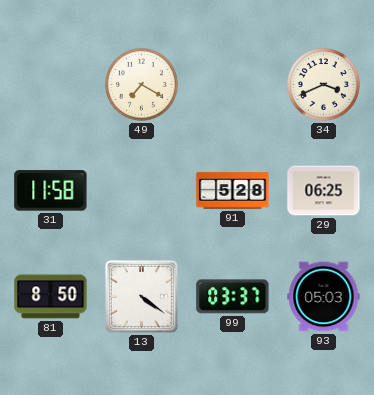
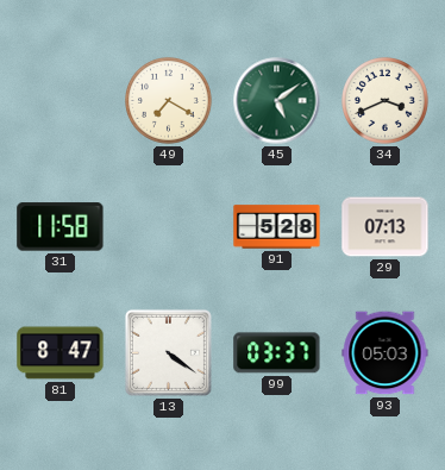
45: none -> 5:09 (277, 101)
29: 06:25 -> 07:13 (386, 227)
81: 8:50 -> 8:47 (61, 353)
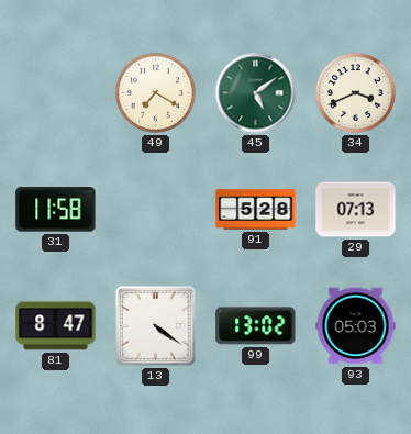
99: 03:37 -> 13:02 (256, 326)
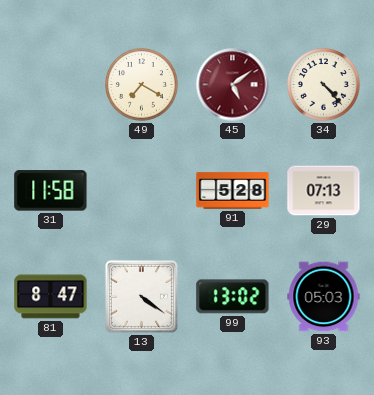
45 dial: green -> burgundy (233, 85)
34: 3:41 -> 4:23 (324, 85)
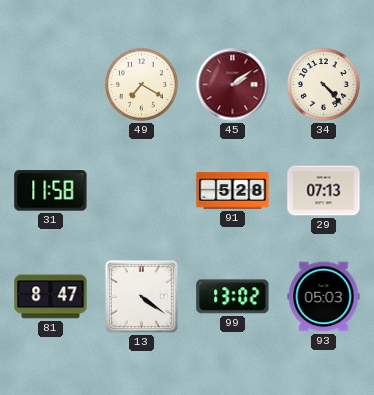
45: 5:09 -> 2:09 (233, 85)
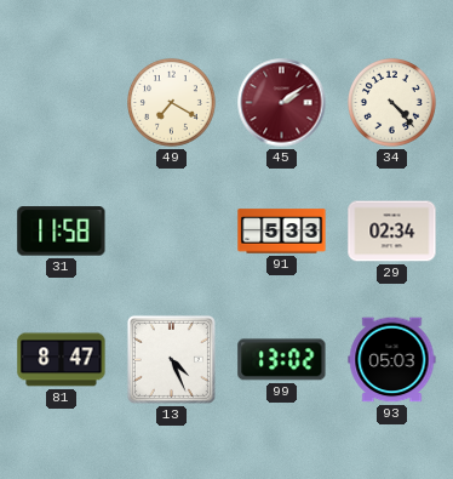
91: 5:28 -> 5:33 (282, 232)
29: 07:13 -> 02:34 (392, 232)
13: 4:21 -> 4:26 (171, 359)
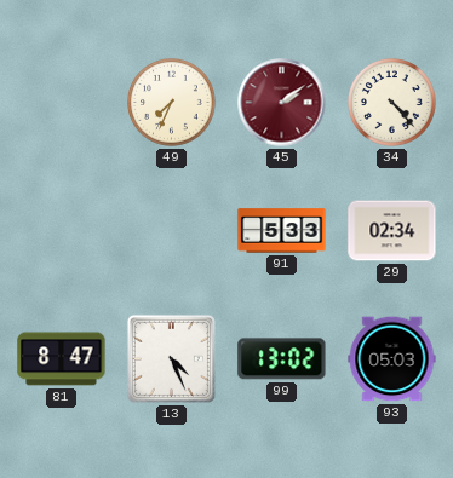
49: 7:20 -> 7:34 (172, 103)
31: 11:58 -> none (62, 232)
